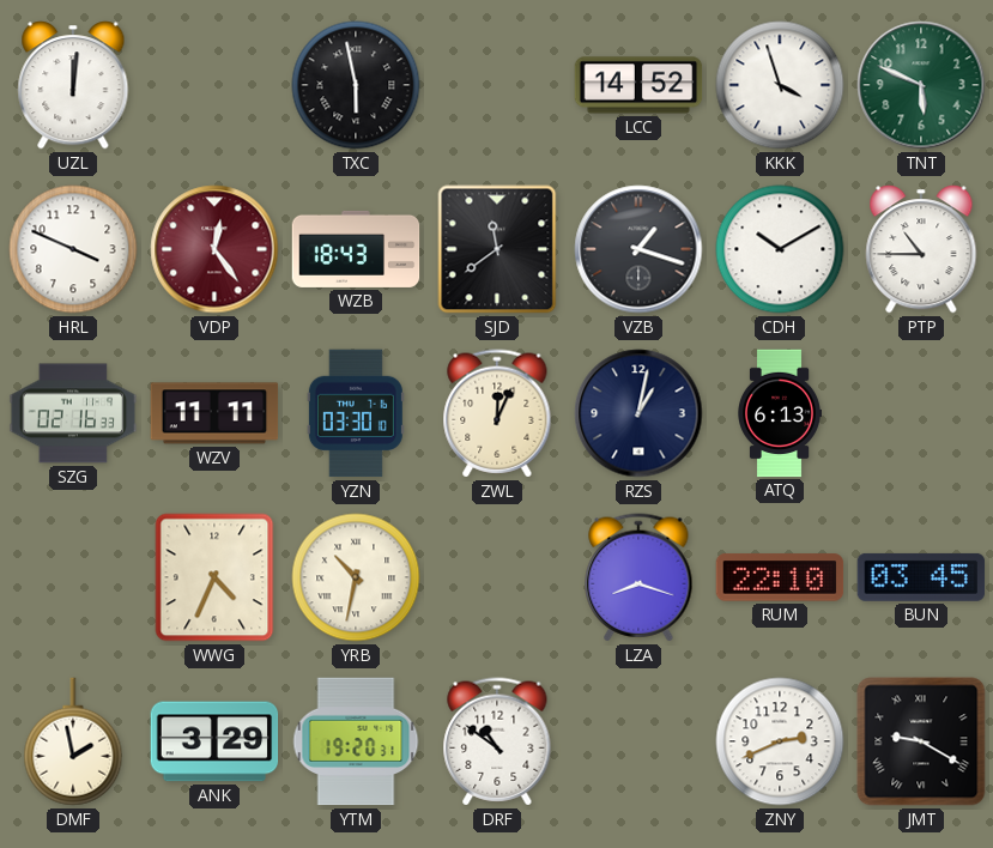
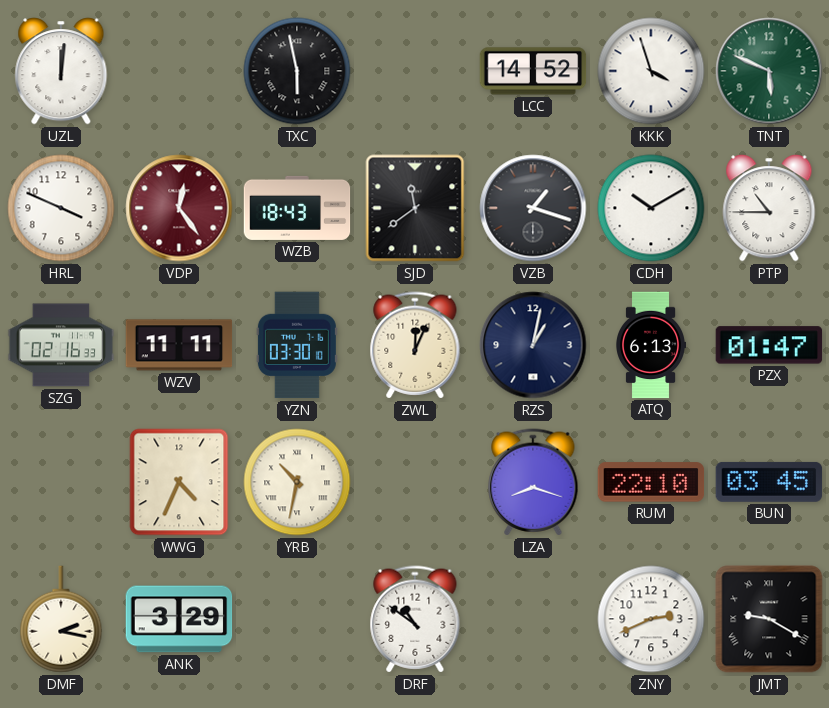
PZX: none -> 01:47 (769, 345)
DMF: 1:58 -> 2:17 (61, 619)
YTM: 19:20 -> none (356, 741)
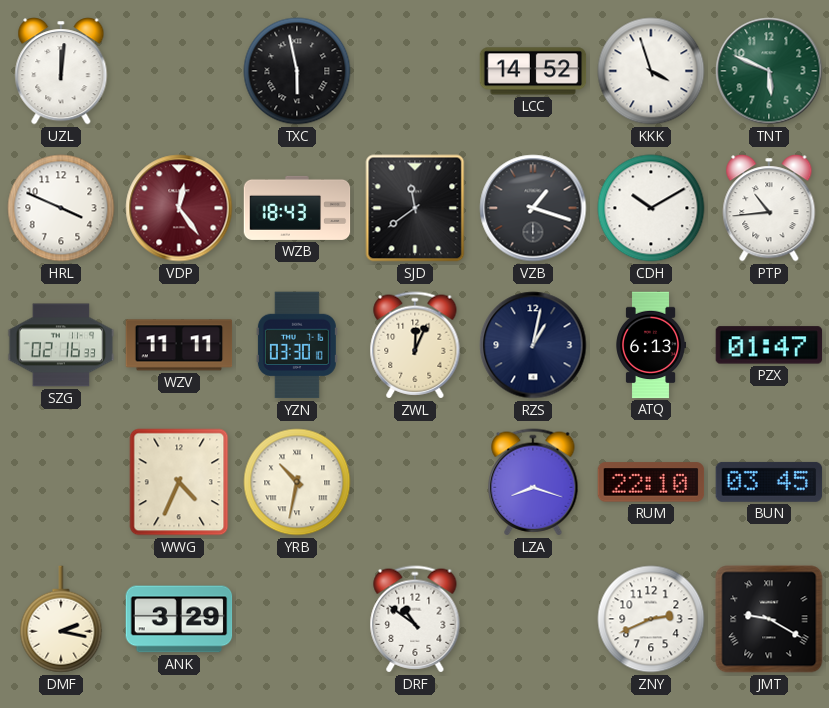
PTP: 10:45 -> 10:44 (769, 208)
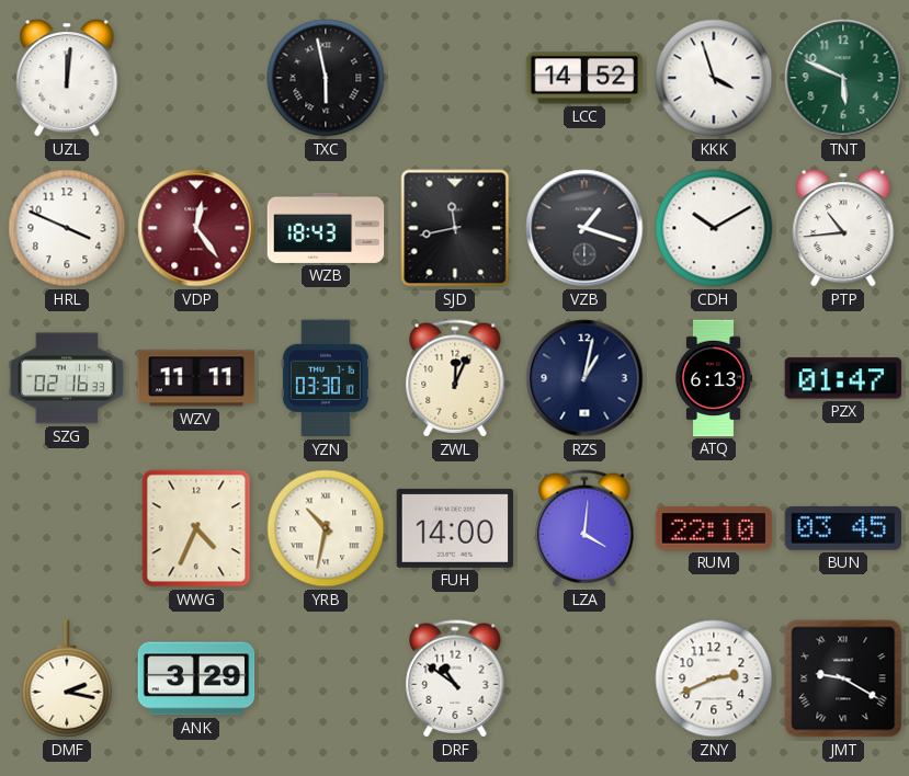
SJD: 11:39 -> 11:43 (455, 228)
FUH: none -> 14:00 (455, 528)
LZA: 8:18 -> 4:01 (584, 528)
